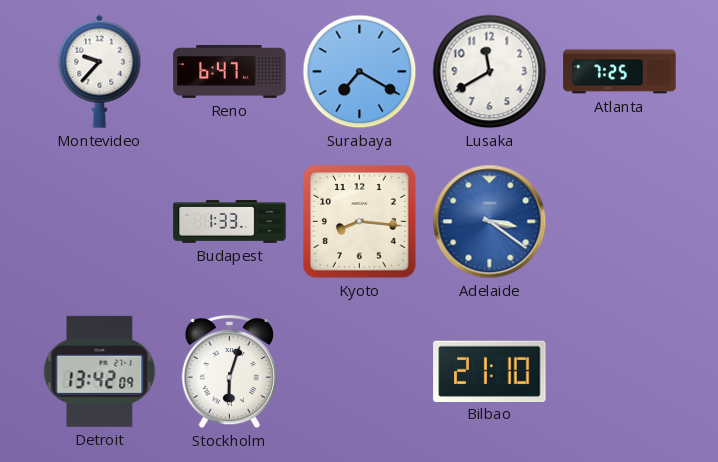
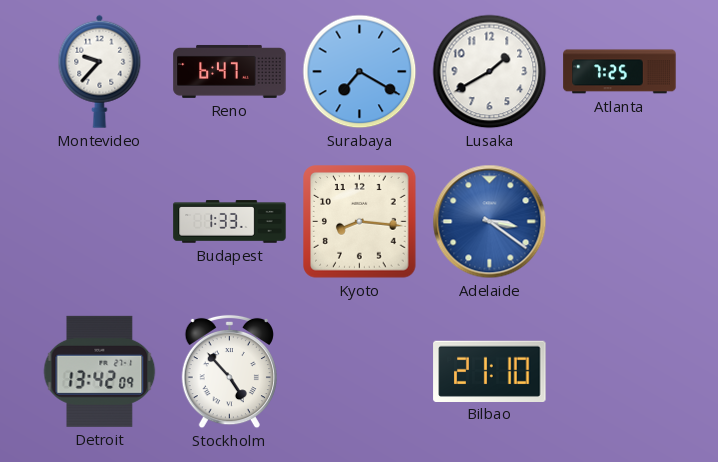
Lusaka: 11:40 -> 1:40 (490, 72)
Stockholm: 6:03 -> 4:53 (229, 372)
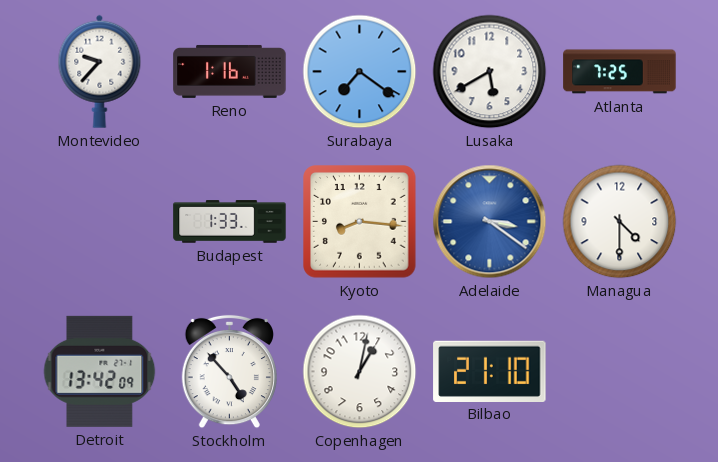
Reno: 6:47 -> 1:16 (230, 71)
Surabaya: 7:20 -> 7:21 (360, 72)
Lusaka: 1:40 -> 5:40 (490, 72)
Managua: none -> 4:30 (620, 222)
Copenhagen: none -> 1:02 (360, 372)
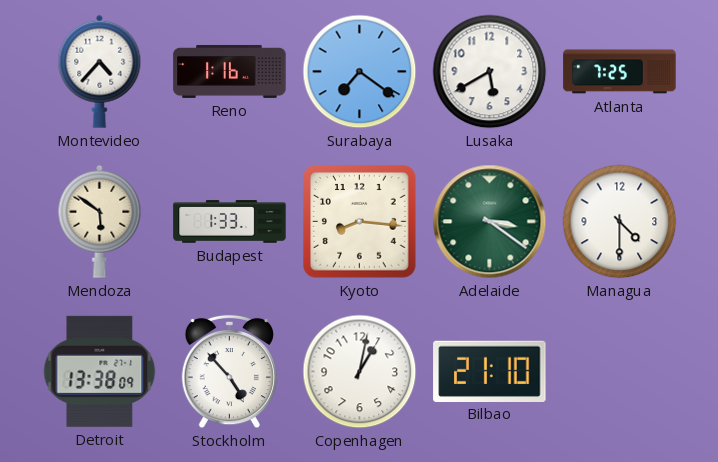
Montevideo: 9:37 -> 4:37 (100, 71)
Mendoza: none -> 5:51 (100, 221)
Adelaide dial: blue -> green (490, 222)
Detroit: 13:42 -> 13:38 (100, 371)
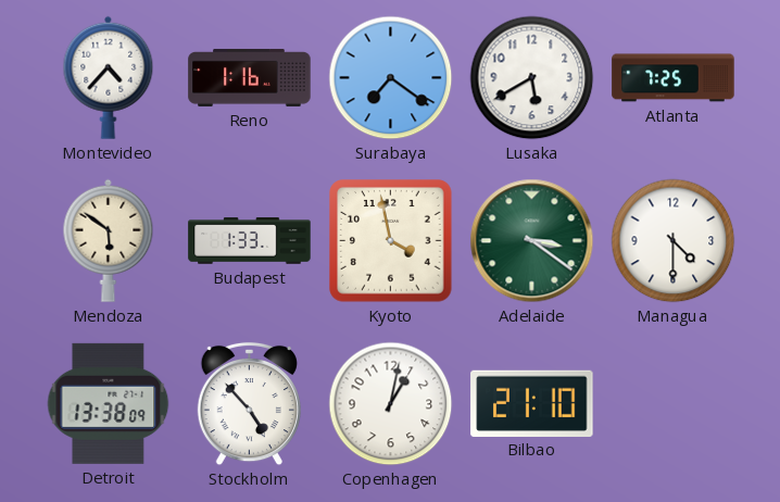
Kyoto: 8:16 -> 3:58 (391, 241)
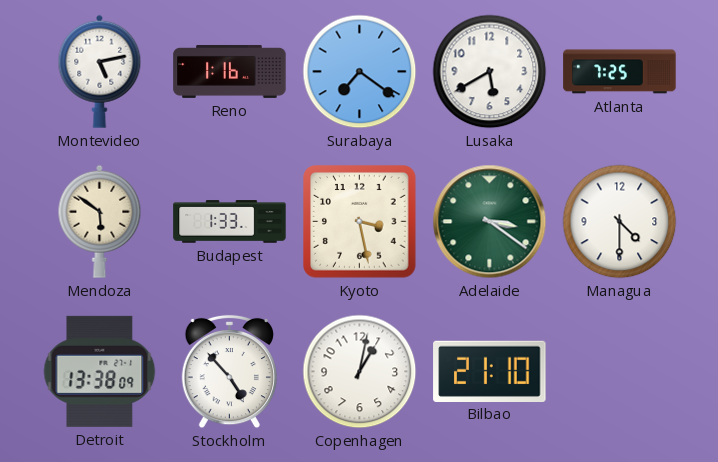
Montevideo: 4:37 -> 5:13 (100, 71)
Kyoto: 3:58 -> 3:28 (360, 222)
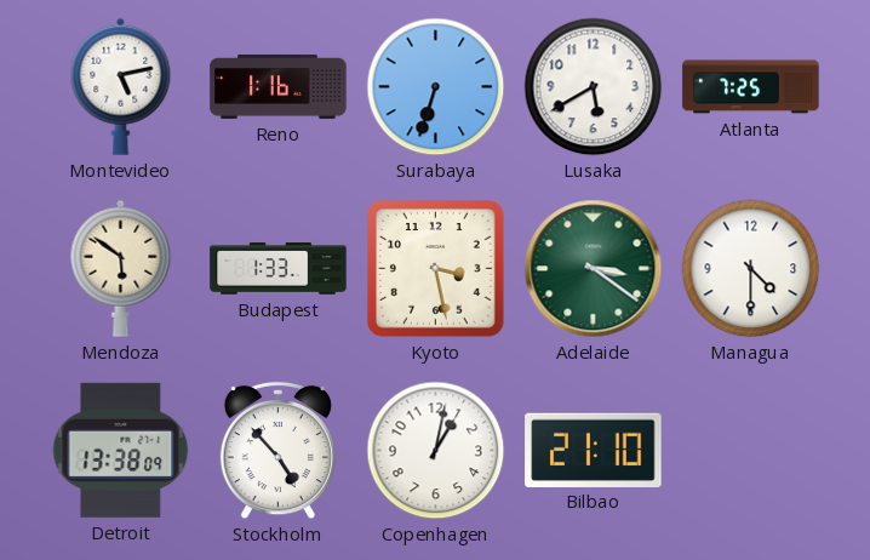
Surabaya: 7:21 -> 6:33 (436, 87)
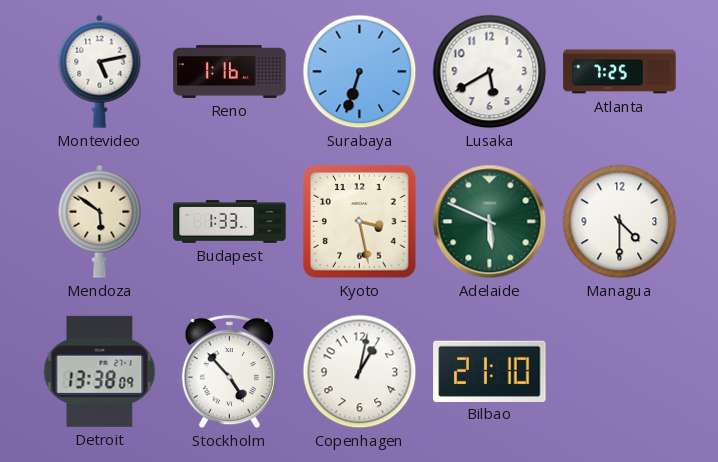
Adelaide: 3:21 -> 5:49 (490, 222)
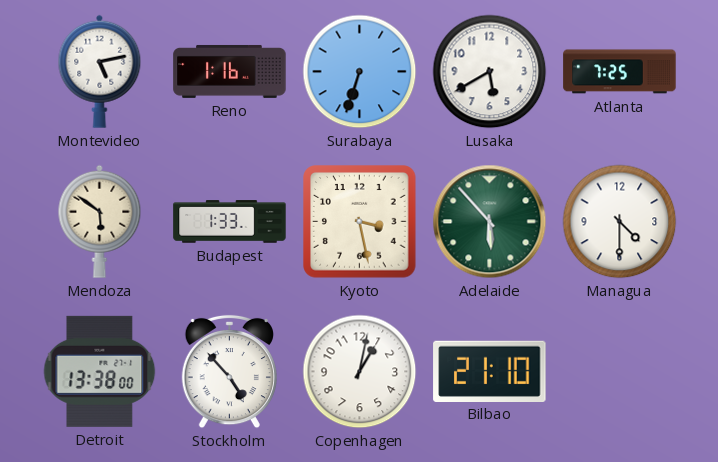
Adelaide: 5:49 -> 5:53 (490, 222)
Detroit: 13:38:09 -> 13:38:00 (100, 371)
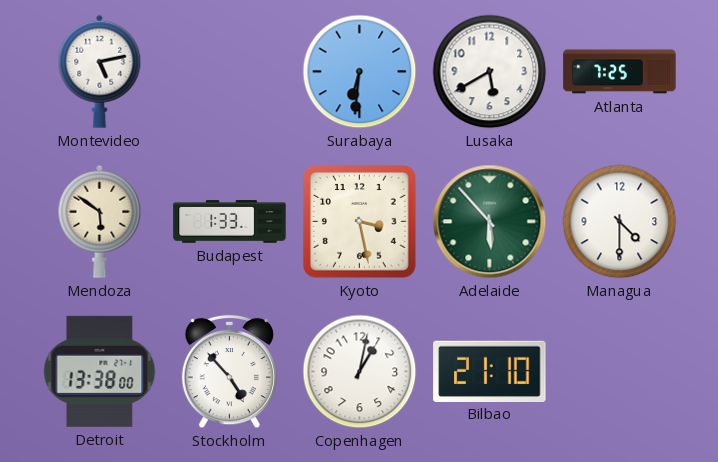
Reno: 1:16 -> none (230, 71)
Surabaya: 6:33 -> 6:31 (360, 72)
